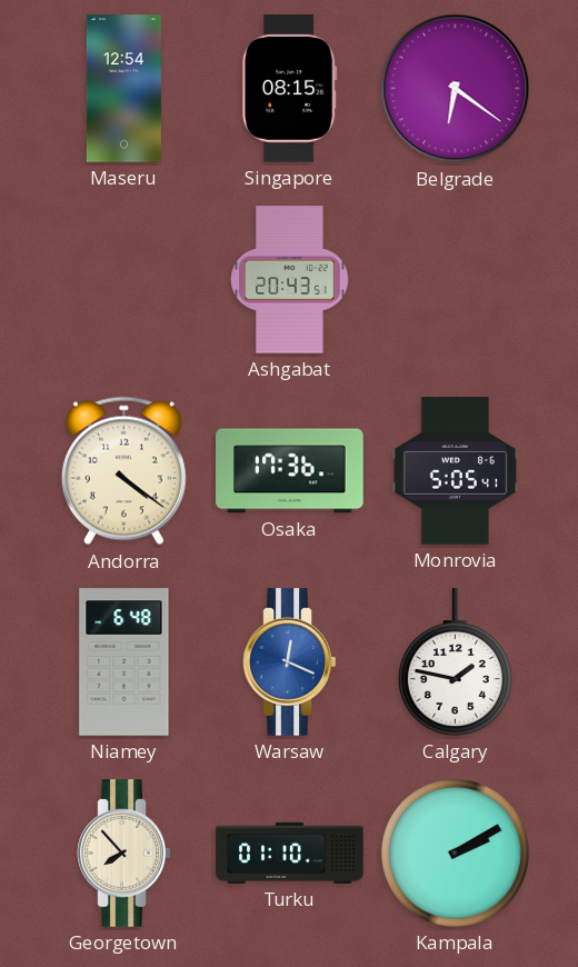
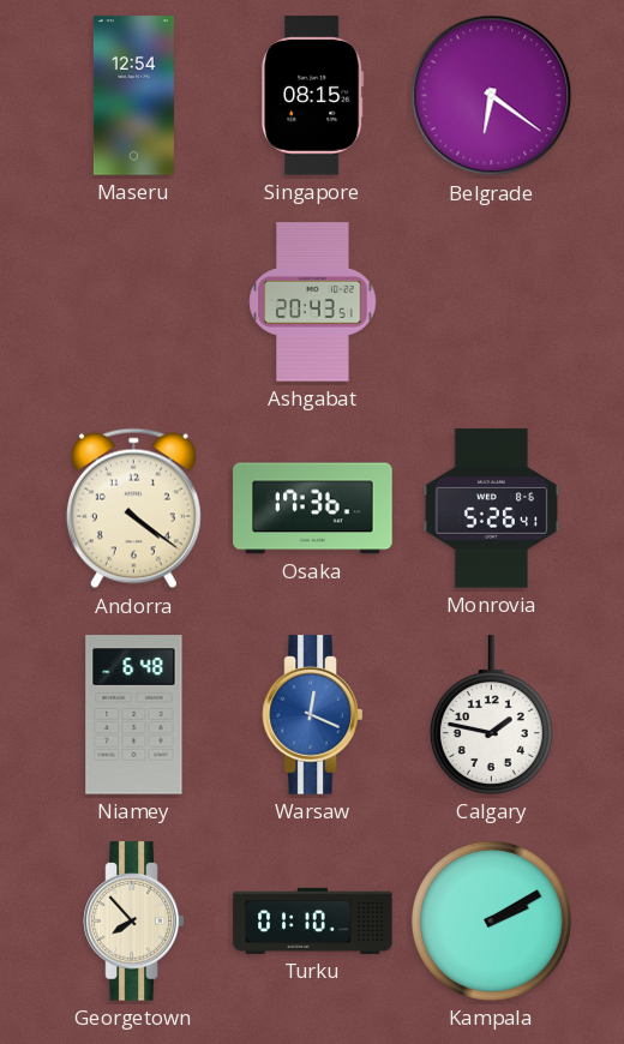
Monrovia: 5:05 -> 5:26 (492, 509)
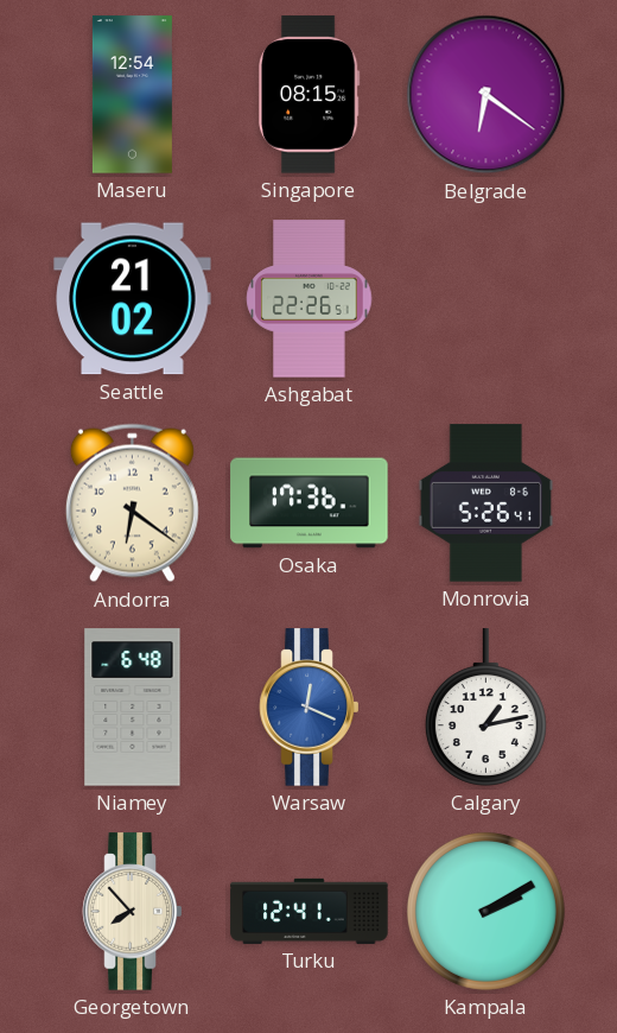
Seattle: none -> 21:02 (133, 299)
Ashgabat: 20:43 -> 22:26 (310, 299)
Andorra: 4:21 -> 6:21 (132, 503)
Calgary: 1:47 -> 1:13 (485, 708)
Turku: 01:10 -> 12:41 (310, 911)
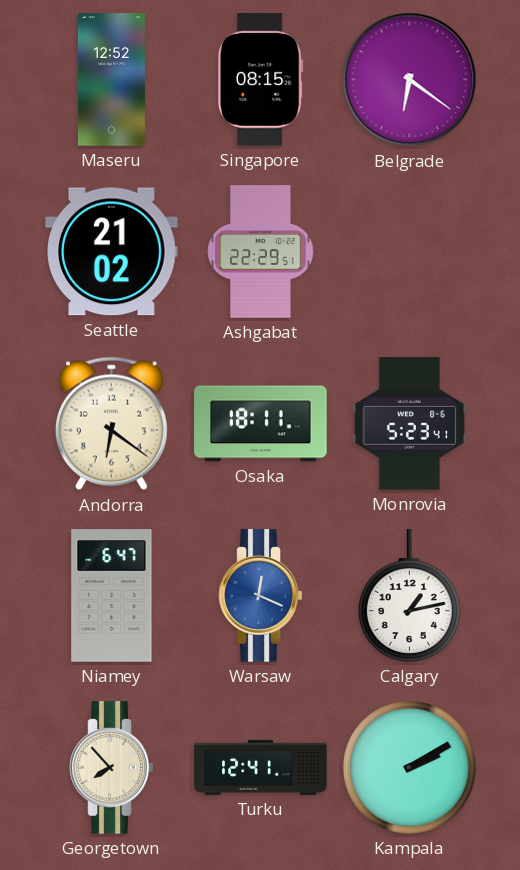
Maseru: 12:54 -> 12:52 (111, 80)
Ashgabat: 22:26 -> 22:29 (261, 252)
Osaka: 17:36 -> 18:11 (261, 424)
Monrovia: 5:26 -> 5:23 (410, 424)
Niamey: 6:48 -> 6:47 (112, 596)
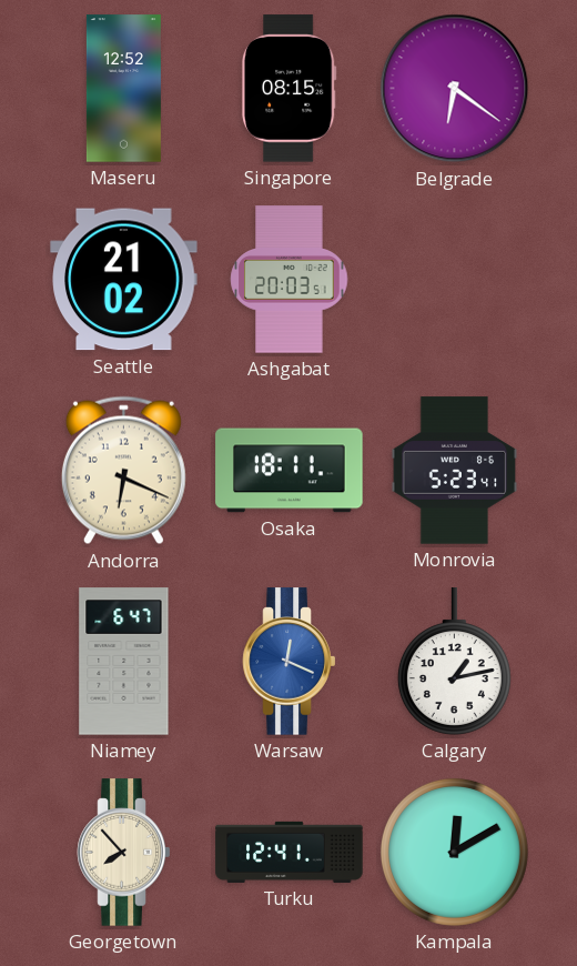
Ashgabat: 22:29 -> 20:03 (290, 280)
Andorra: 6:21 -> 6:19 (123, 471)
Kampala: 2:10 -> 12:10 (454, 852)
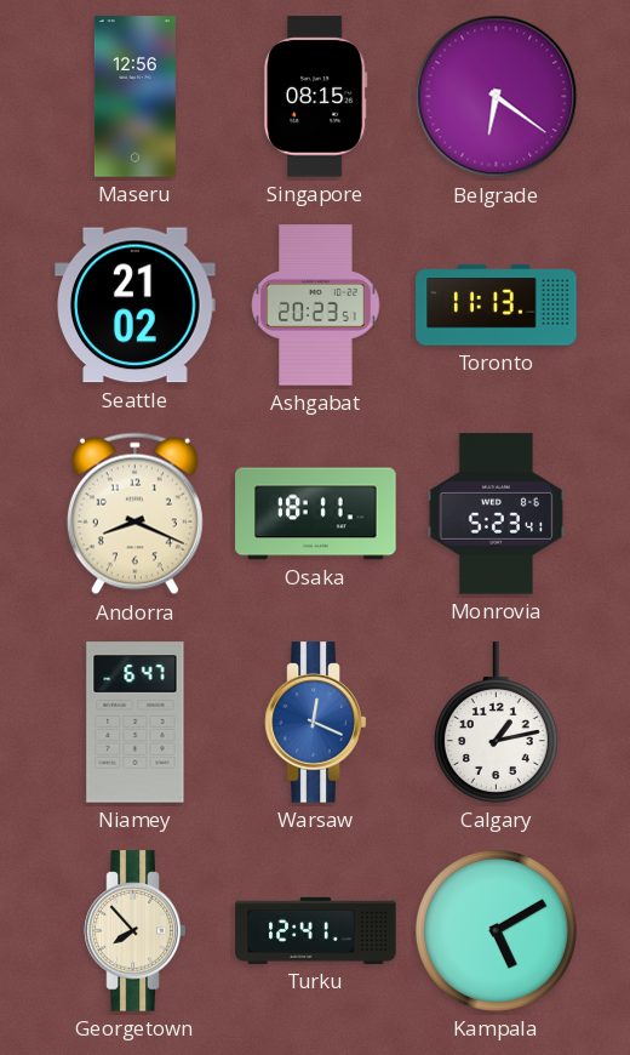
Maseru: 12:52 -> 12:56 (134, 97)
Ashgabat: 20:03 -> 20:23 (316, 306)
Toronto: none -> 11:13 (497, 306)
Andorra: 6:19 -> 8:19 (134, 514)
Kampala: 12:10 -> 5:10 (496, 930)
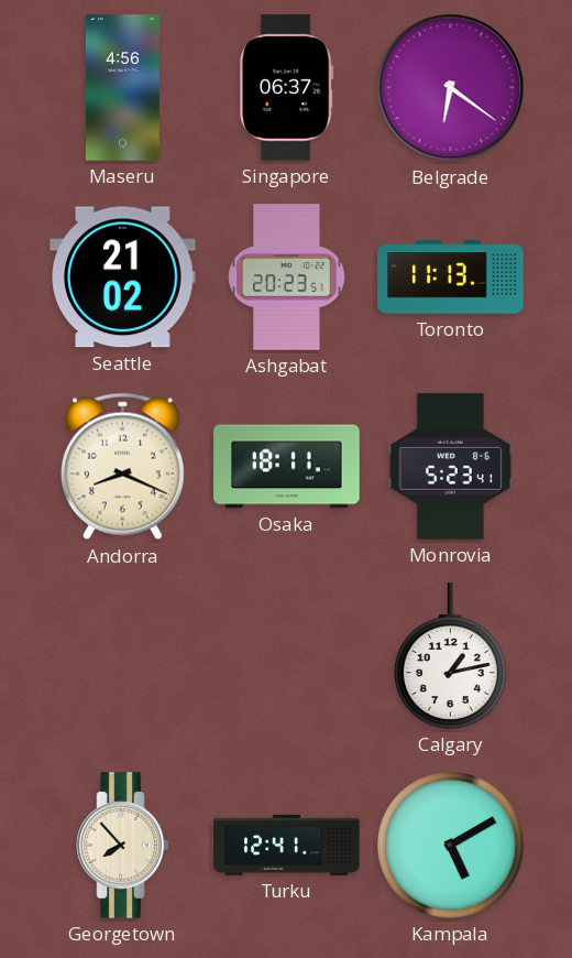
Maseru: 12:56 -> 4:56 (122, 88)
Singapore: 08:15 -> 06:37 (286, 88)
Niamey: 6:47 -> none (136, 723)
Warsaw: 12:19 -> none (316, 723)
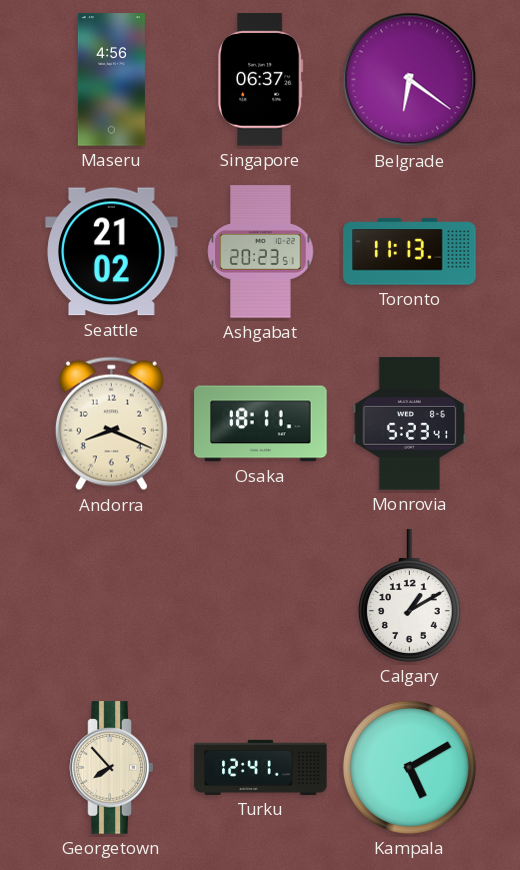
Calgary: 1:13 -> 1:10 (409, 596)
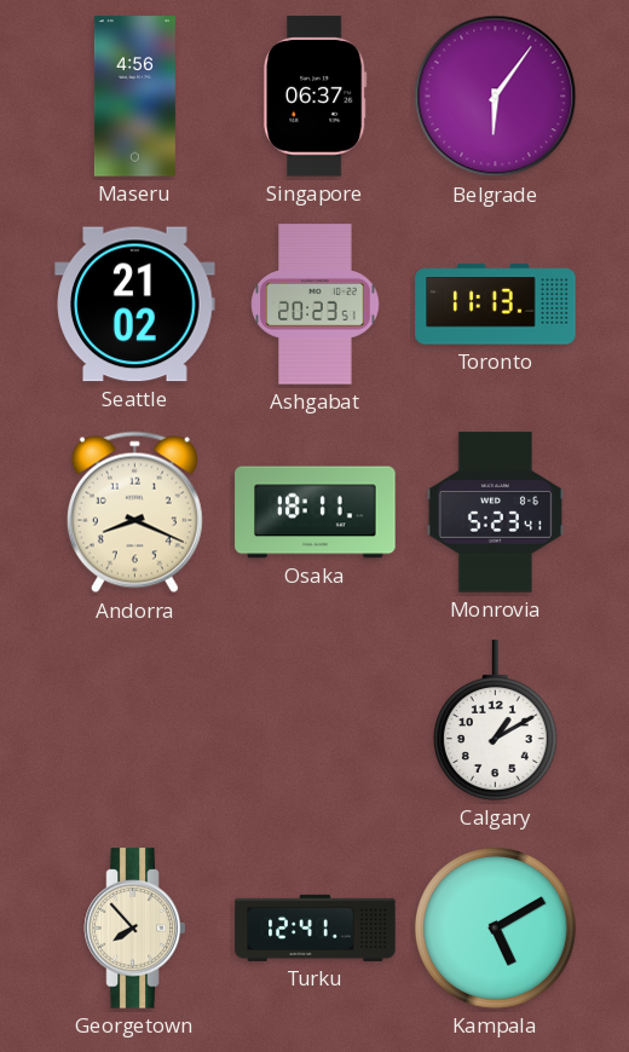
Belgrade: 6:21 -> 6:06 (496, 97)
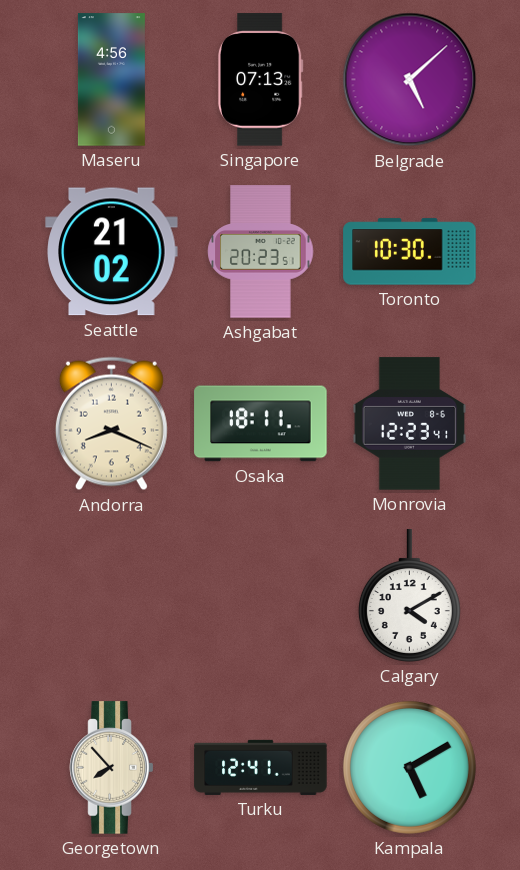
Singapore: 06:37 -> 07:13 (260, 80)
Belgrade: 6:06 -> 5:08 (410, 80)
Toronto: 11:13 -> 10:30 (410, 252)
Monrovia: 5:23 -> 12:23 (410, 424)
Calgary: 1:10 -> 4:10 (409, 596)
